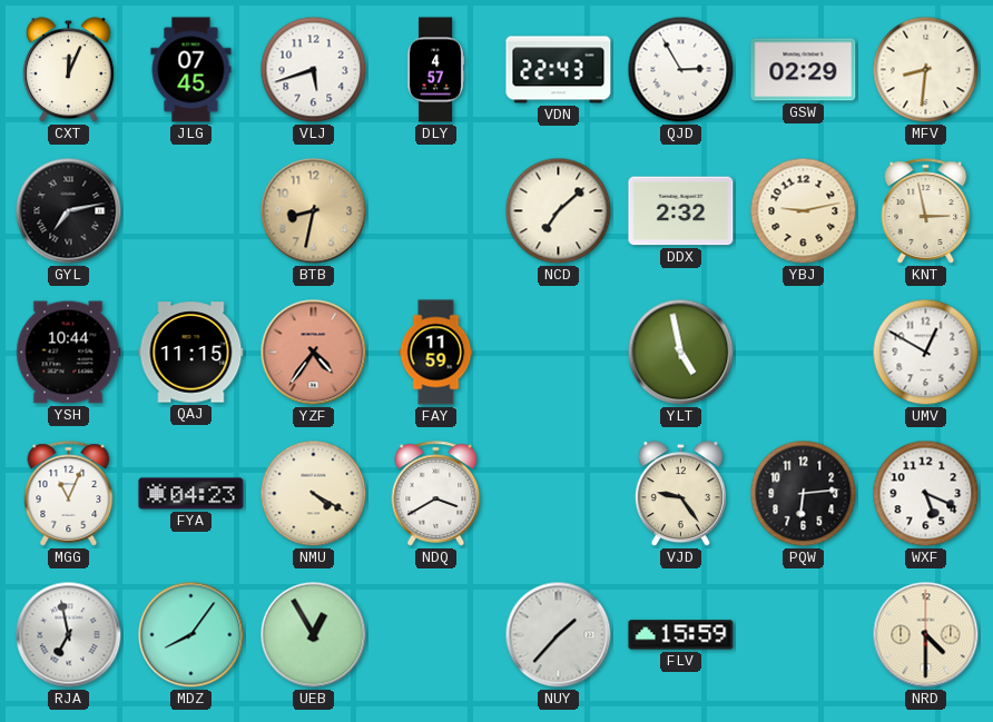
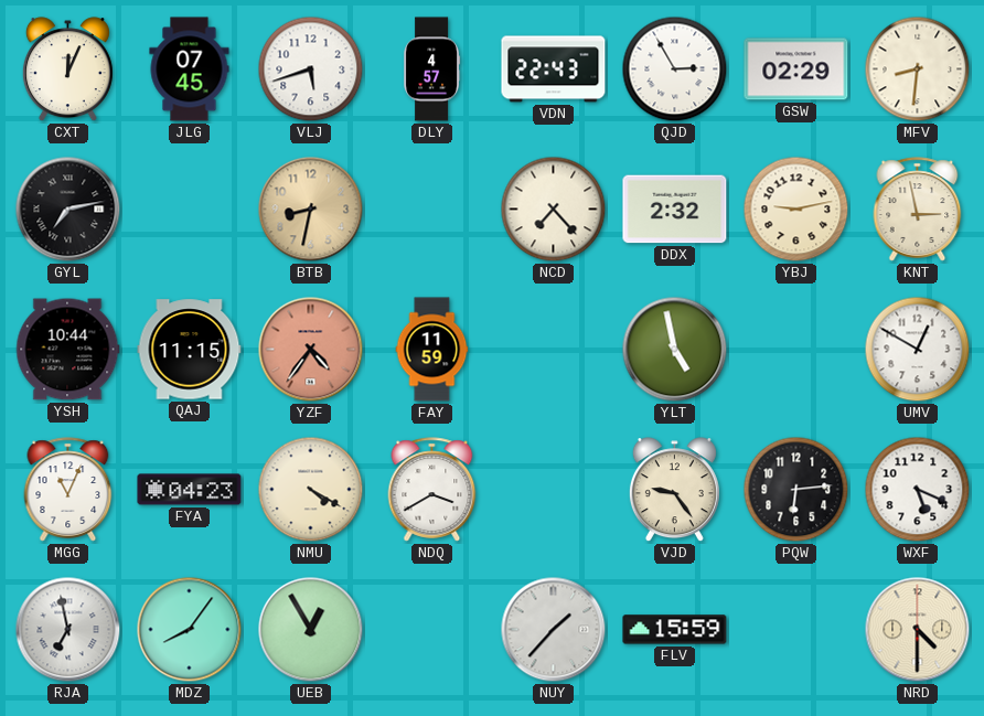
NCD: 7:08 -> 7:23 (554, 210)
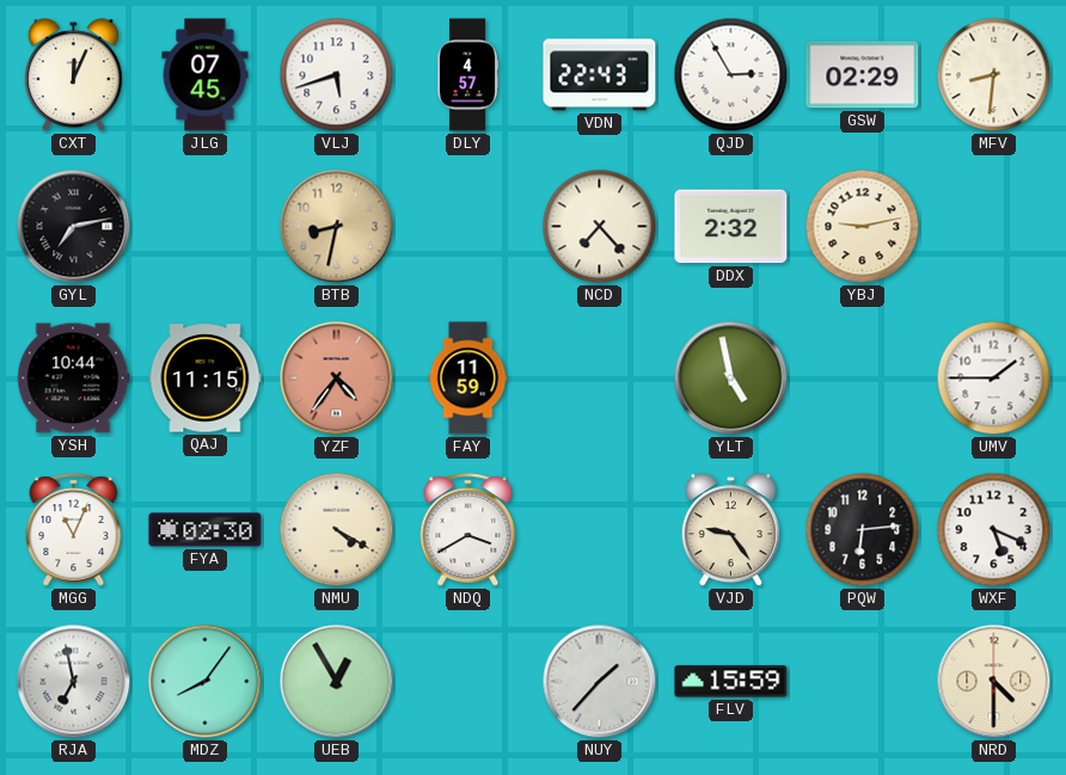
KNT: 2:58 -> none (918, 210)
UMV: 12:50 -> 1:45 (994, 379)
FYA: 04:23 -> 02:30 (206, 530)
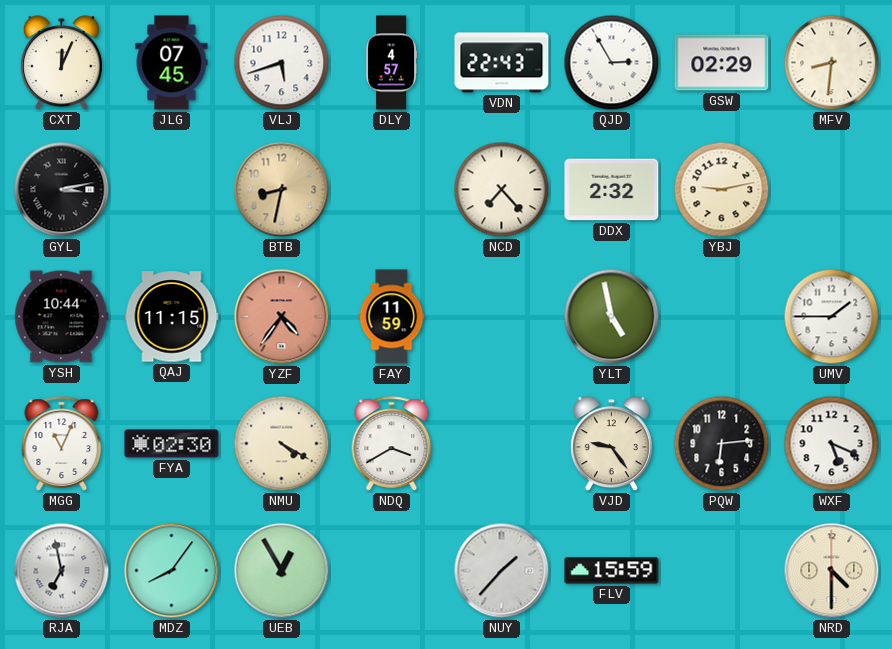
GYL: 7:13 -> 3:13 (62, 190)
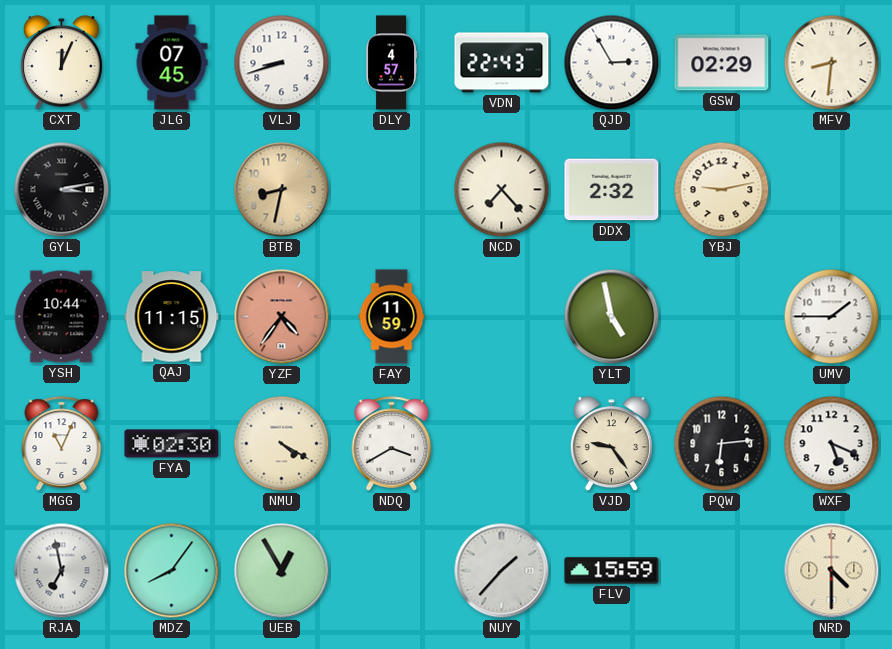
VLJ: 5:42 -> 8:42 (282, 63)
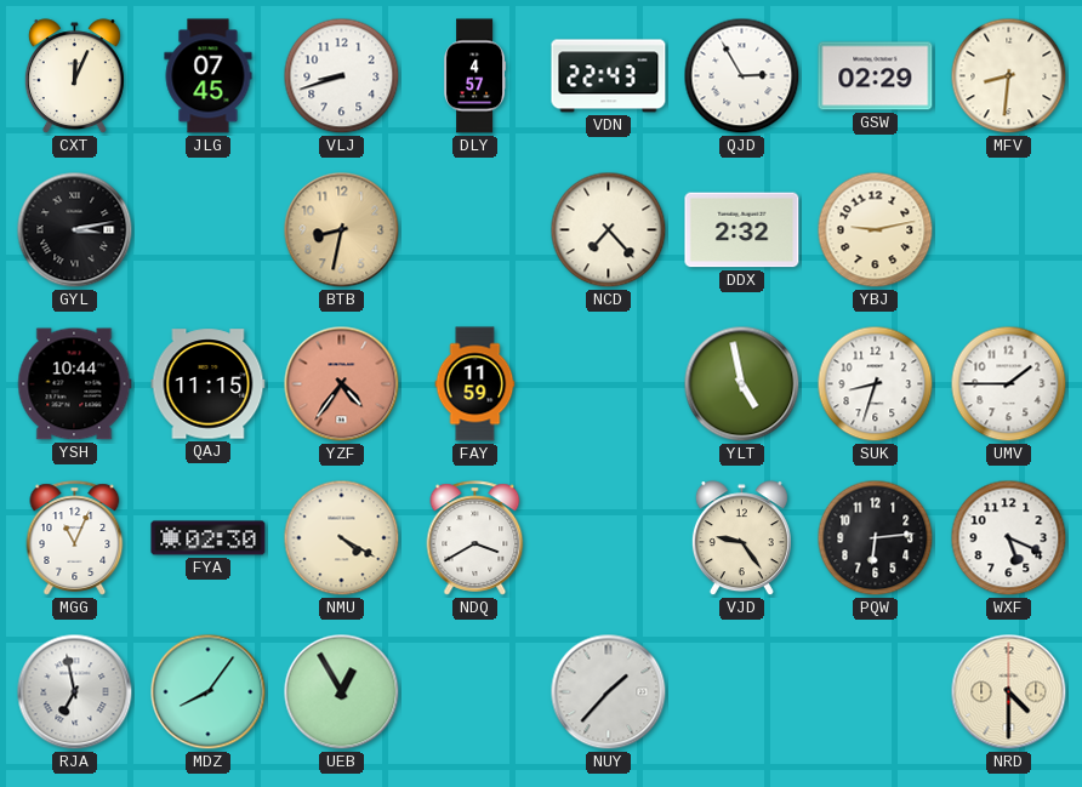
SUK: none -> 8:33 (876, 384)
FLV: 15:59 -> none (612, 571)
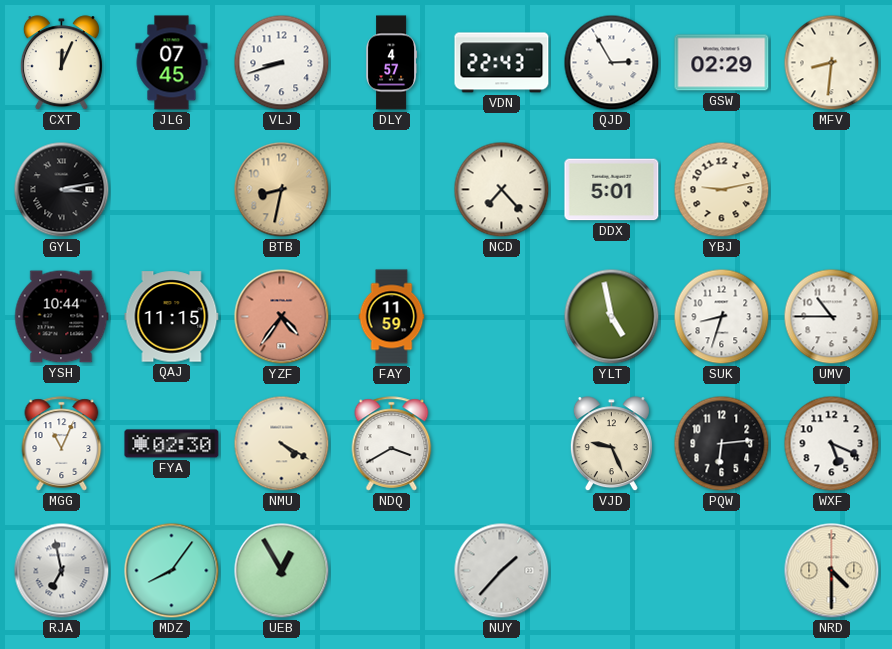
DDX: 2:32 -> 5:01 (612, 190)
UMV: 1:45 -> 10:45 (832, 317)
VJD: 9:24 -> 9:26 (611, 444)
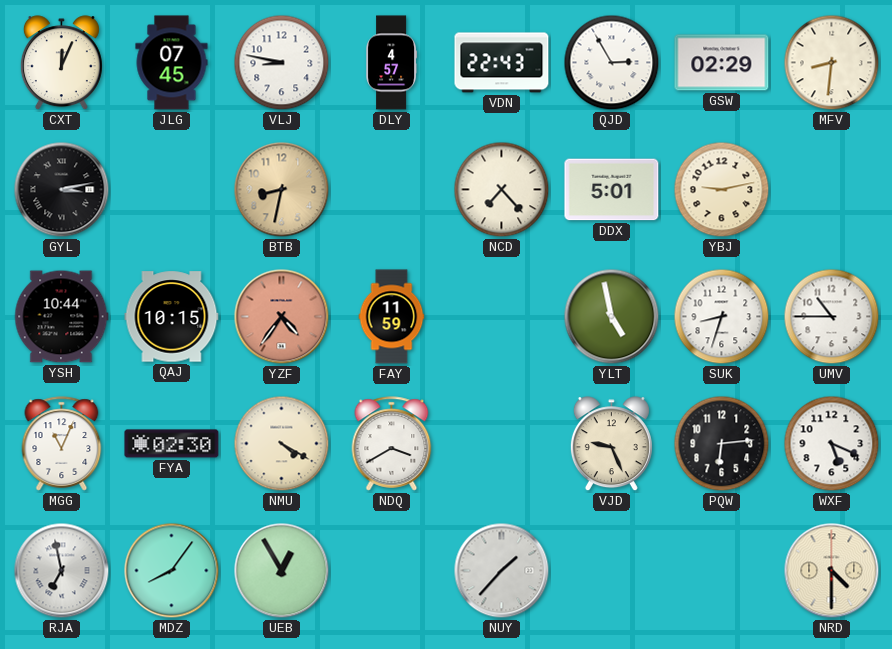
VLJ: 8:42 -> 8:47 (282, 63)
QAJ: 11:15 -> 10:15 (172, 317)
